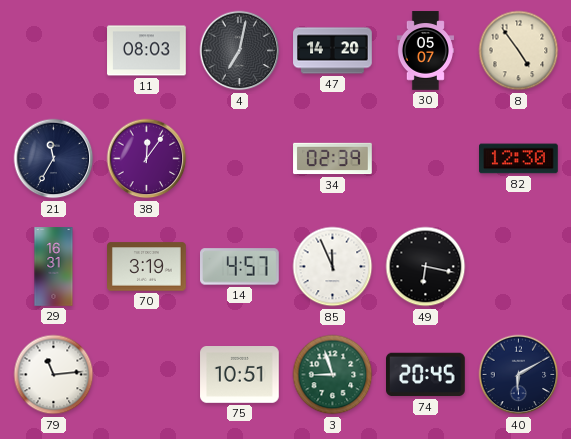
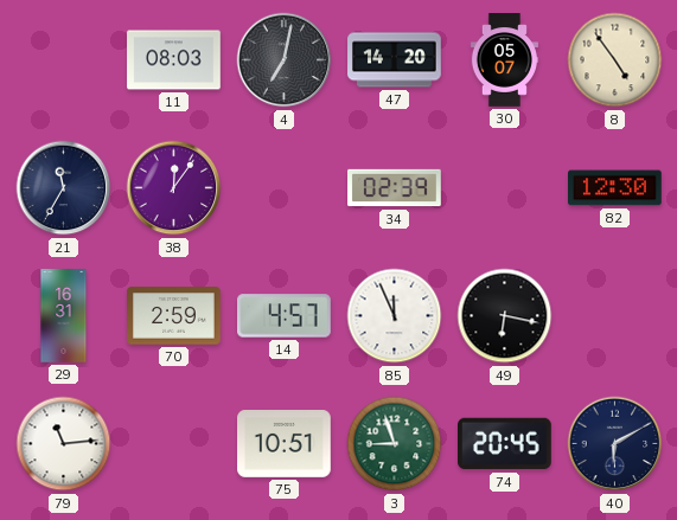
70: 3:19 -> 2:59 (174, 316)
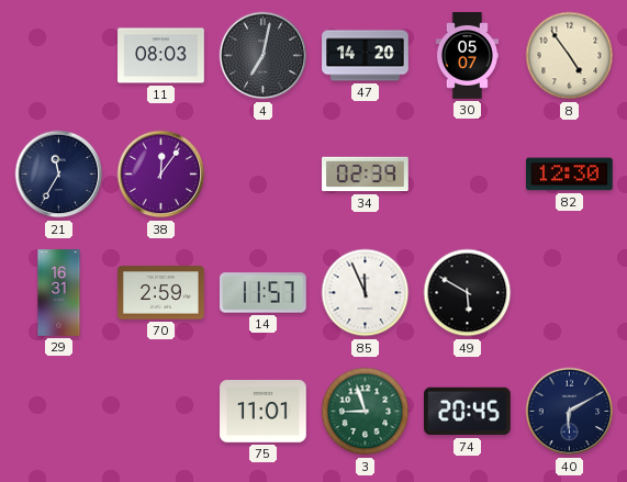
14: 4:57 -> 11:57 (264, 293)
49: 6:17 -> 5:50 (468, 293)
79: 11:14 -> none (64, 444)
75: 10:51 -> 11:01 (264, 412)
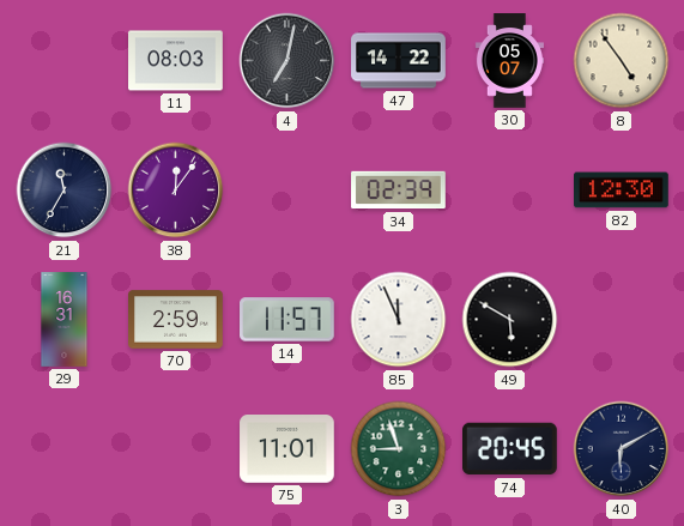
47: 14:20 -> 14:22 (399, 61)
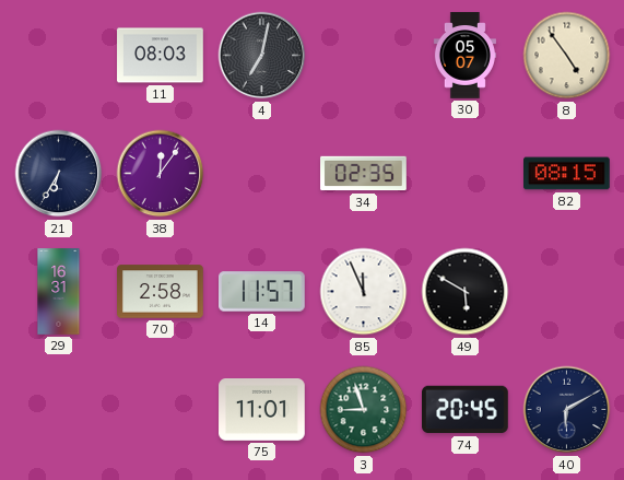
47: 14:22 -> none (399, 61)
21: 11:35 -> 6:35 (59, 174)
34: 02:39 -> 02:35 (364, 174)
82: 12:30 -> 08:15 (567, 174)
70: 2:59 -> 2:58 (161, 292)
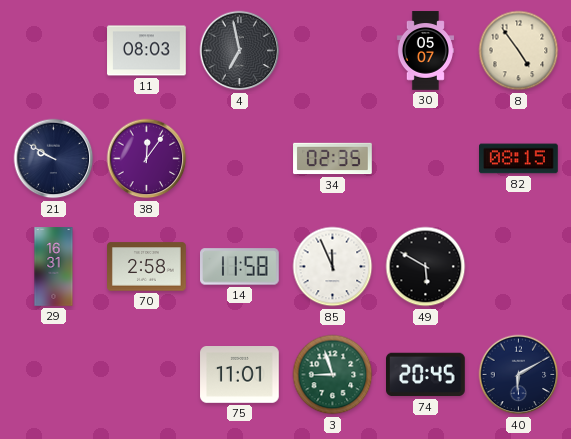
4: 7:02 -> 6:58 (240, 51)
21: 6:35 -> 9:50 (54, 159)
14: 11:57 -> 11:58 (240, 267)
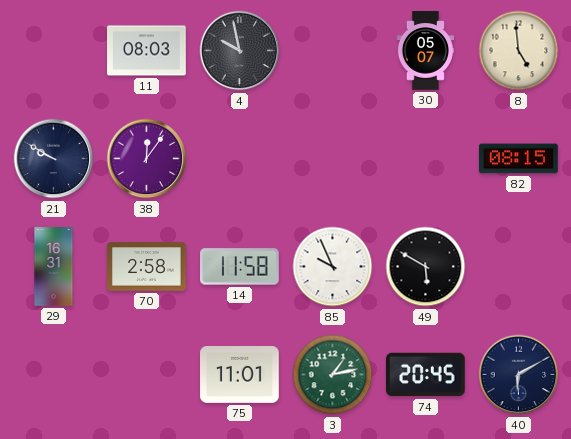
4: 6:58 -> 9:58 (240, 51)
8: 4:54 -> 4:59 (519, 51)
34: 02:35 -> none (333, 159)
85: 11:56 -> 9:56 (333, 267)
3: 8:57 -> 1:13 (333, 375)
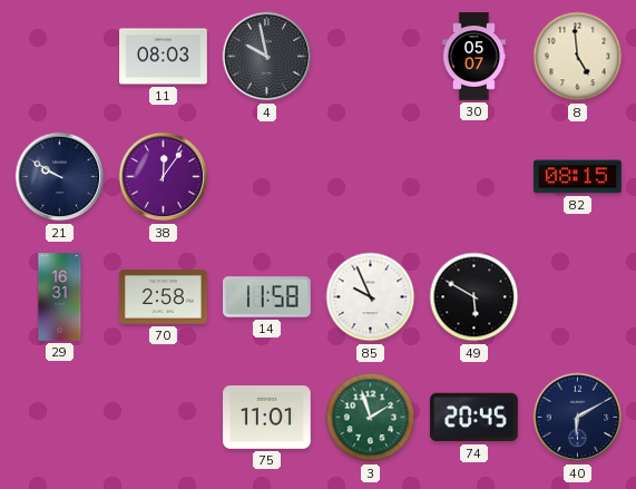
3: 1:13 -> 1:57 (371, 418)
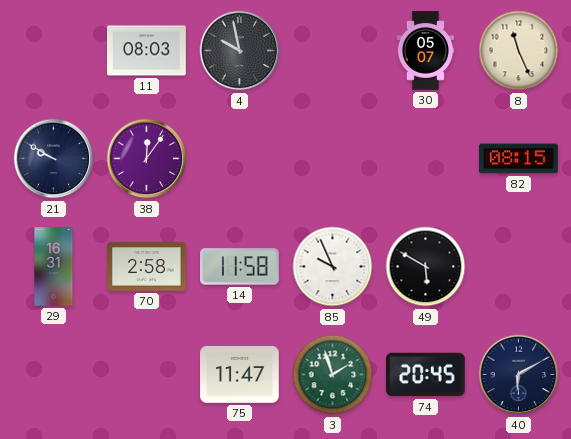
8: 4:59 -> 11:26 (519, 51)
75: 11:01 -> 11:47 (240, 375)
